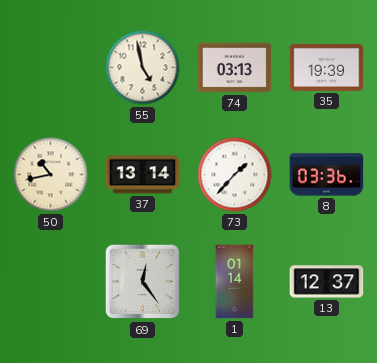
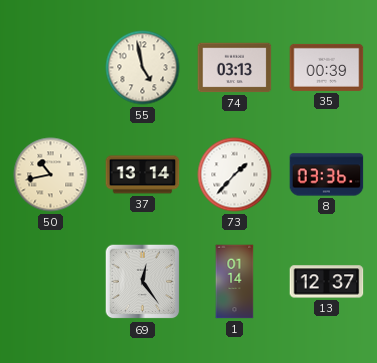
35: 19:39 -> 00:39 (327, 67)
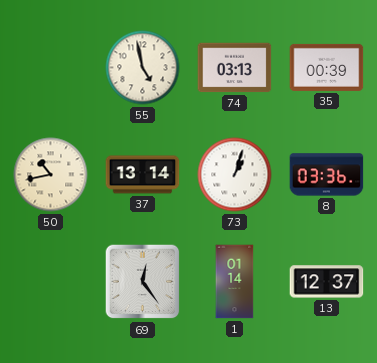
73: 1:37 -> 1:03 (235, 175)
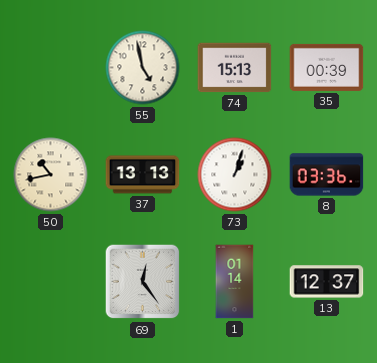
74: 03:13 -> 15:13 (235, 68)
37: 13:14 -> 13:13 (143, 175)
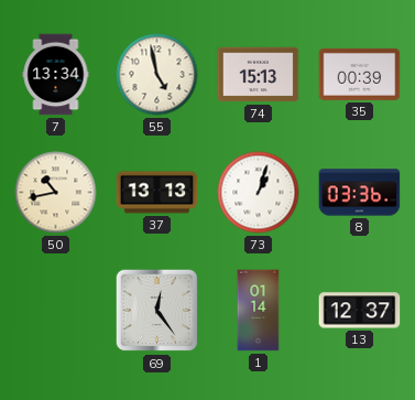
7: none -> 13:34 (56, 75)
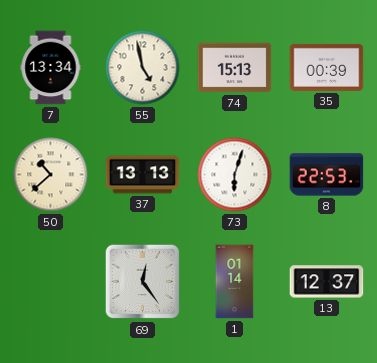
50: 10:43 -> 10:38 (51, 175)
73: 1:03 -> 6:03 (235, 175)
8: 03:36 -> 22:53 (327, 175)
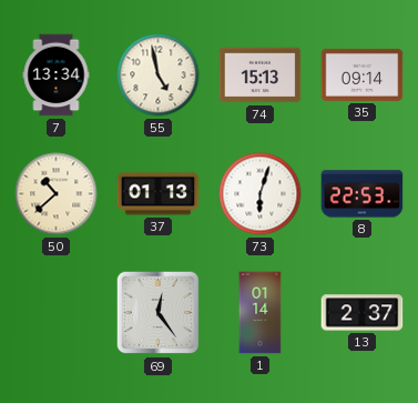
35: 00:39 -> 09:14 (363, 74)
37: 13:13 -> 01:13 (159, 194)
13: 12:37 -> 2:37 (363, 313)
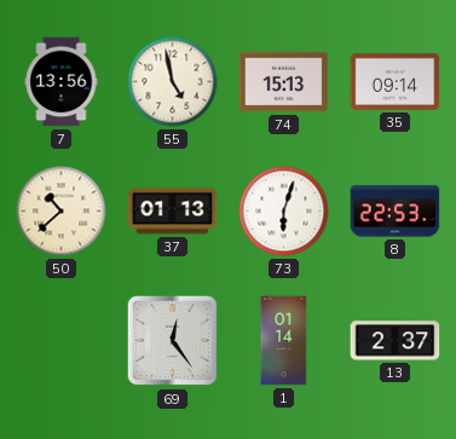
7: 13:34 -> 13:56 (62, 82)
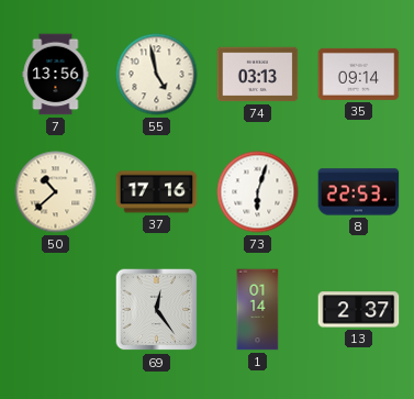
74: 15:13 -> 03:13 (258, 75)
37: 01:13 -> 17:16 (157, 192)
